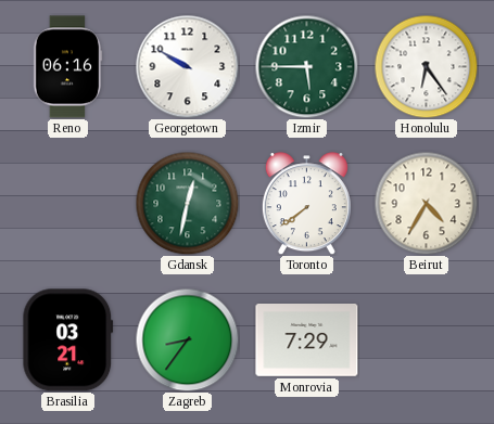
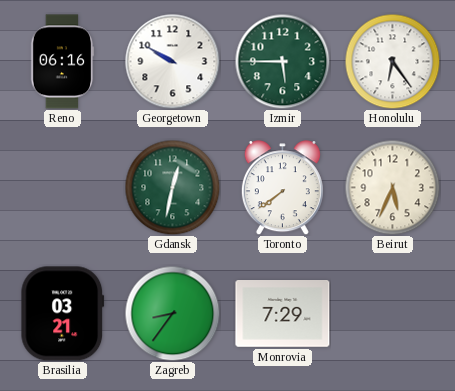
Beirut: 4:35 -> 5:34 (392, 187)
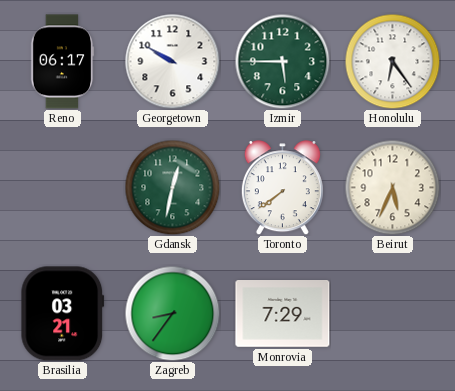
Reno: 06:16 -> 06:17 (62, 62)
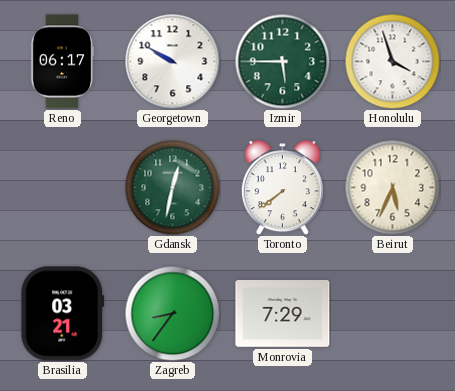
Honolulu: 6:24 -> 3:57 (392, 61)
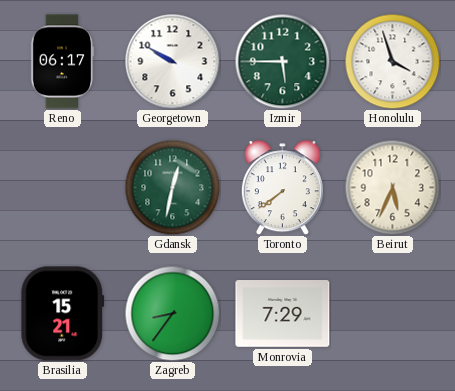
Brasilia: 03:21 -> 15:21 (63, 314)
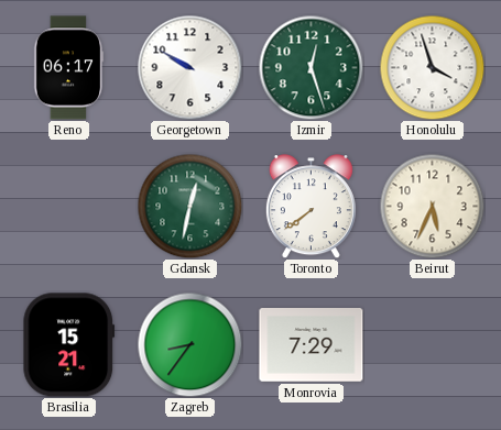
Izmir: 5:45 -> 12:27 (311, 67)
